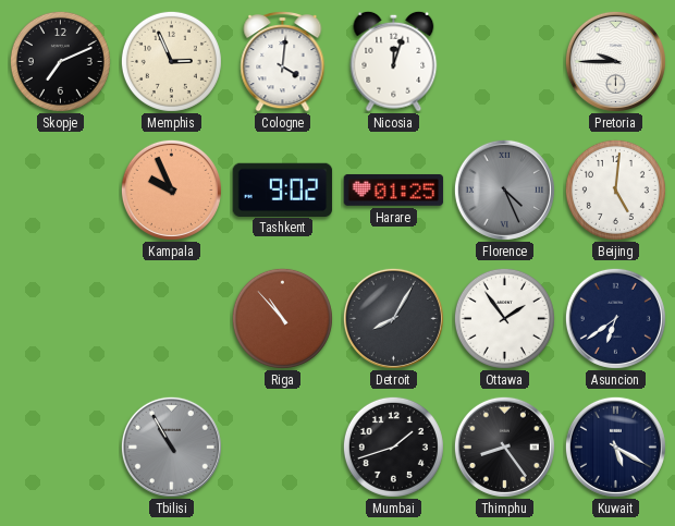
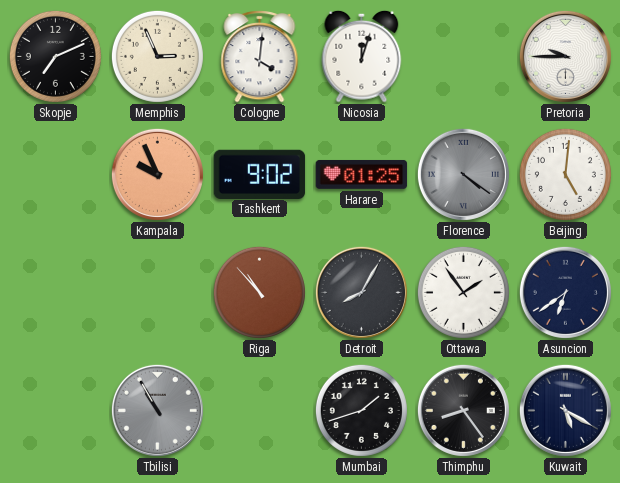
Florence: 4:26 -> 4:21 (463, 174)
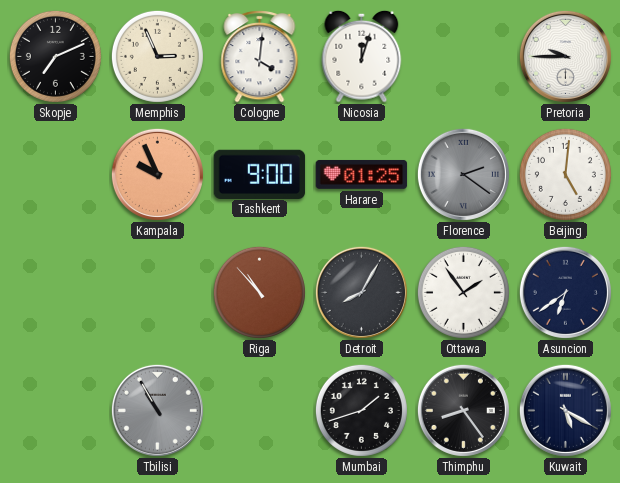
Tashkent: 9:02 -> 9:00 (260, 174)
Florence: 4:21 -> 2:21 (463, 174)
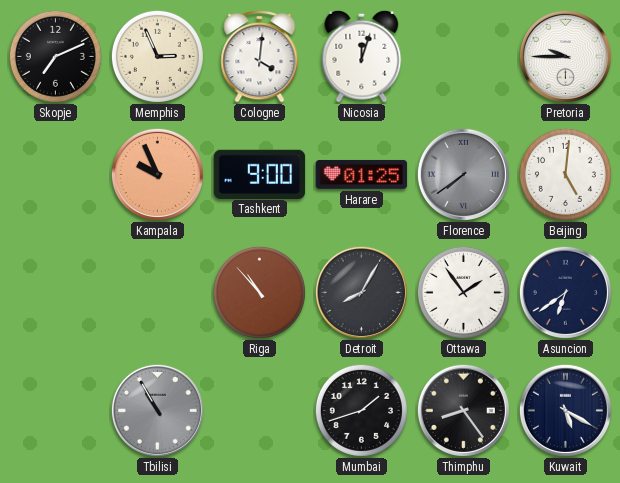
Florence: 2:21 -> 7:39 (463, 174)
